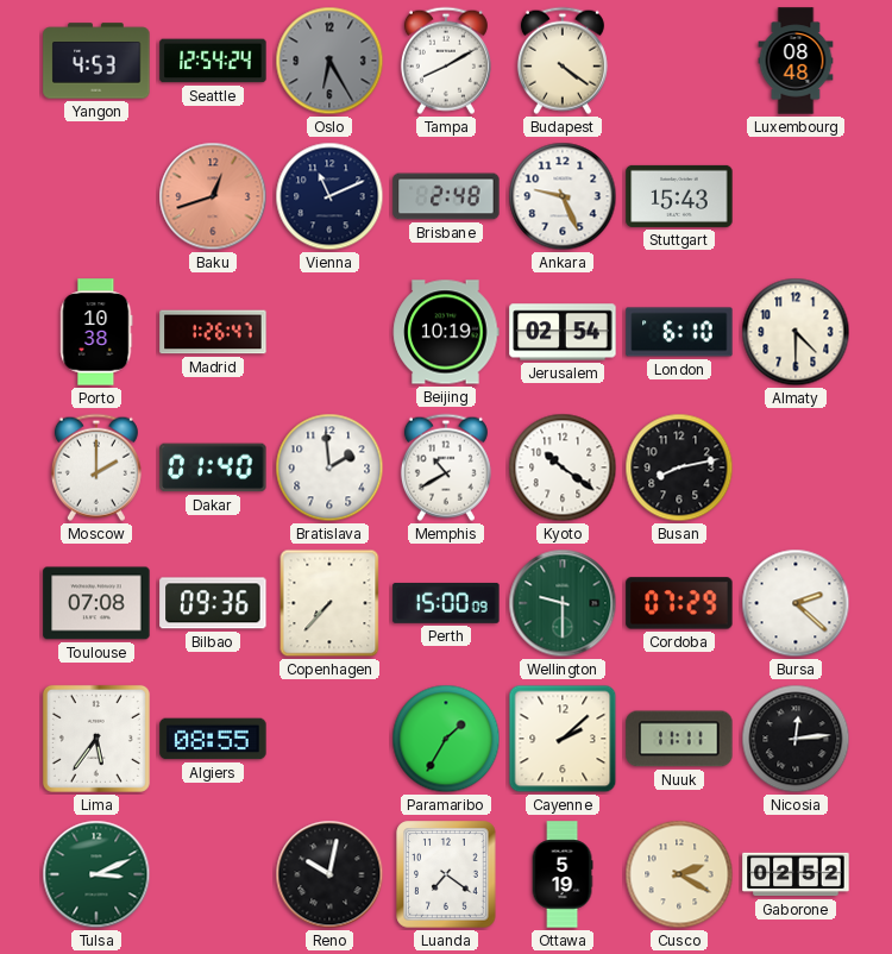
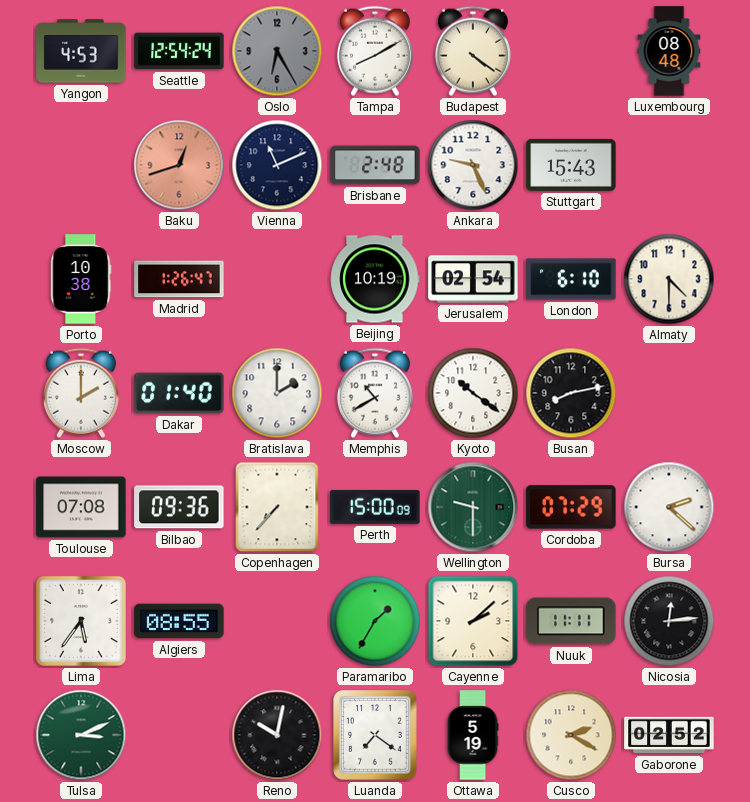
Bratislava: 1:59 -> 2:00 (277, 393)
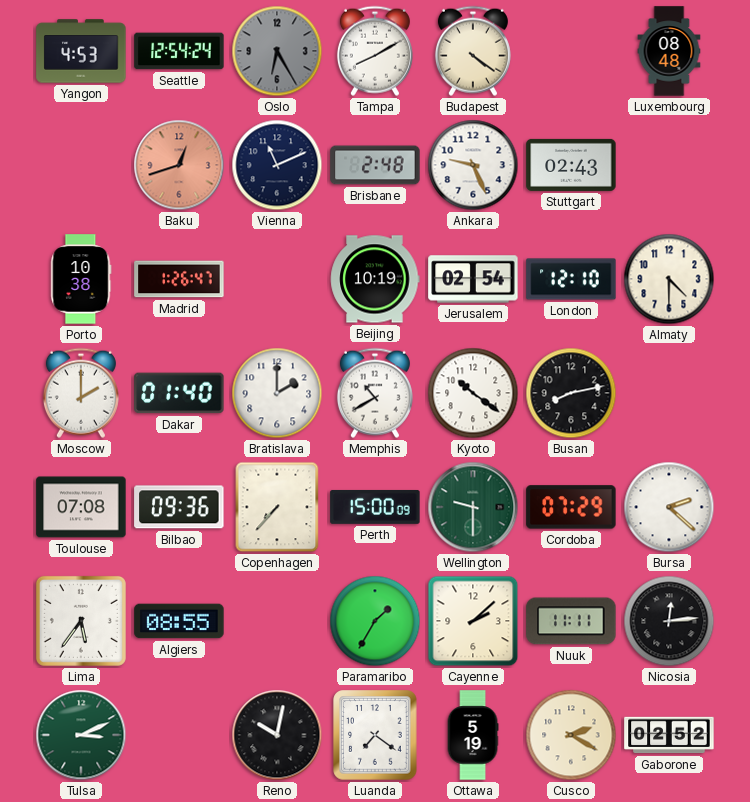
Stuttgart: 15:43 -> 02:43 (571, 165)
London: 6:10 -> 12:10 (571, 279)
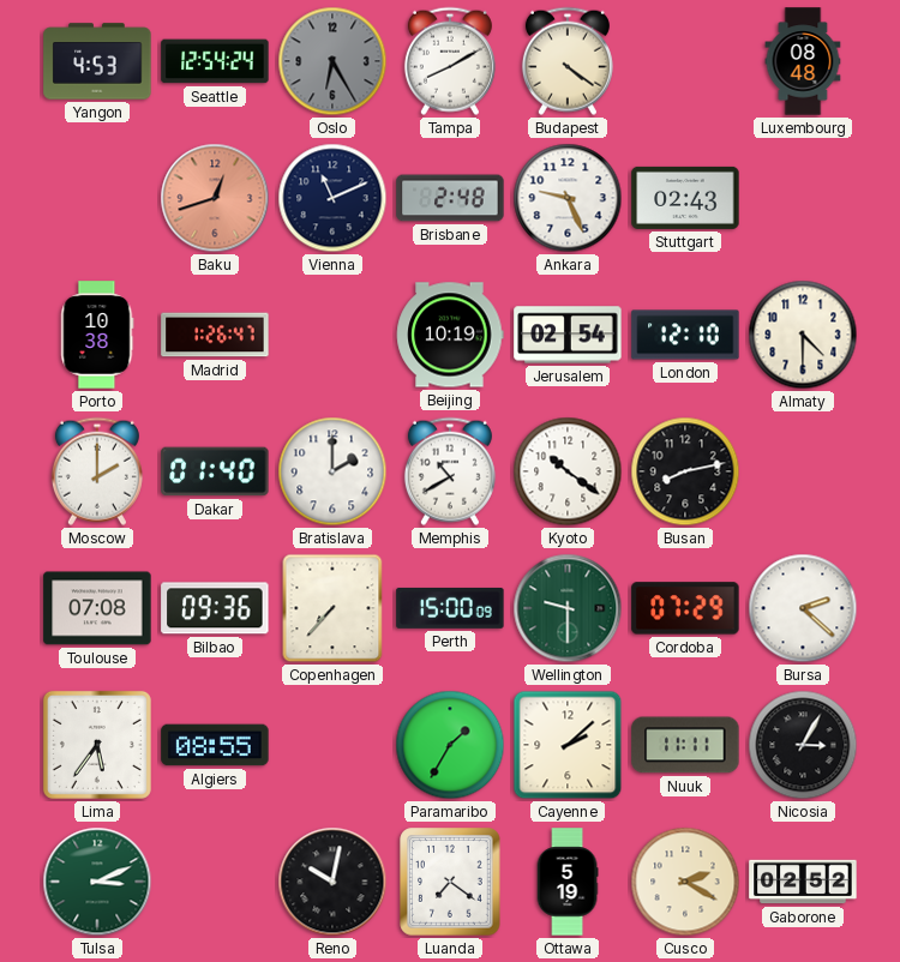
Nicosia: 12:14 -> 3:05 (803, 745)
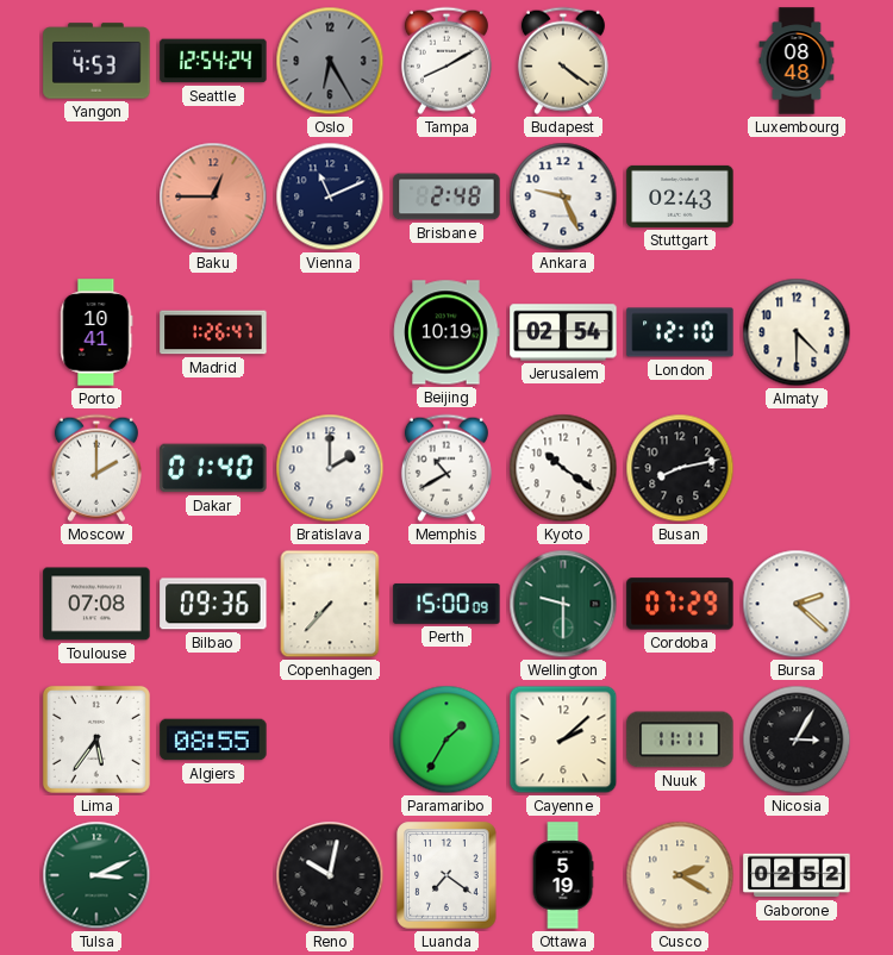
Baku: 12:42 -> 12:45 (213, 196)
Porto: 10:38 -> 10:41 (96, 332)
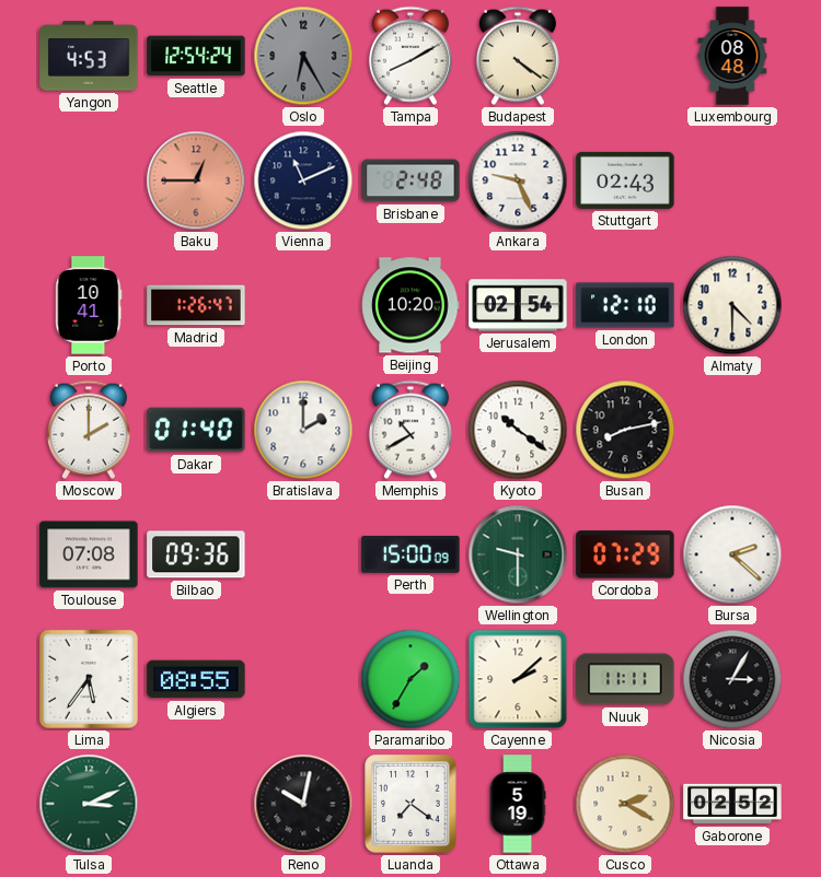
Beijing: 10:19 -> 10:20 (410, 305)
Copenhagen: 7:37 -> none (330, 604)
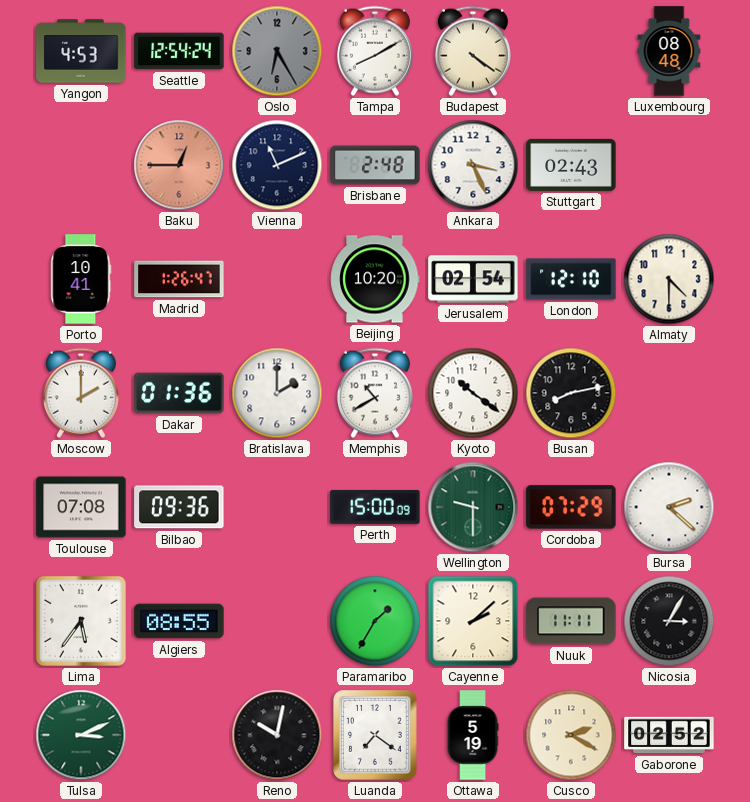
Ankara: 9:26 -> 3:26 (473, 165)
Dakar: 01:40 -> 01:36 (179, 393)
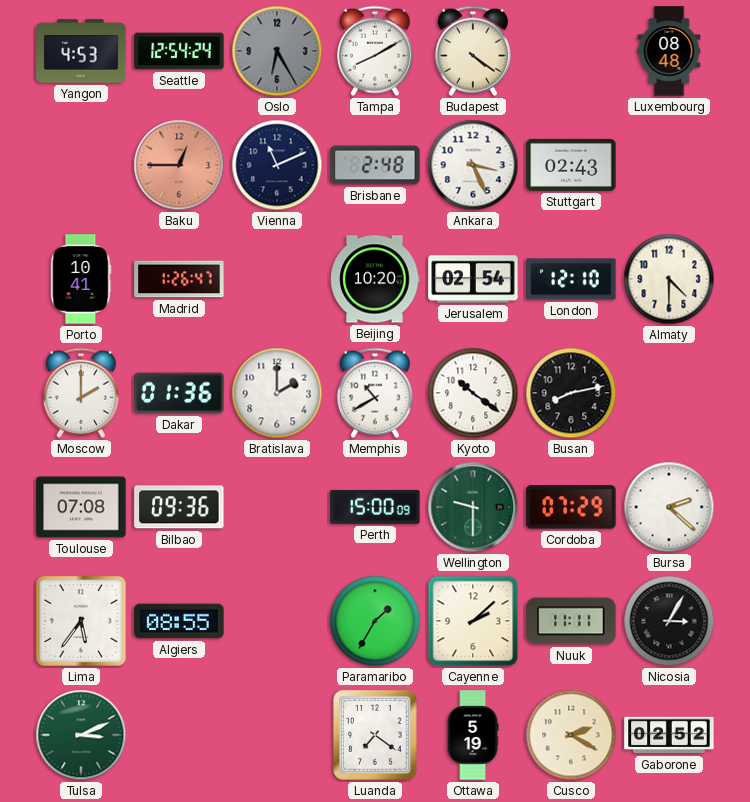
Reno: 10:02 -> none (277, 735)
